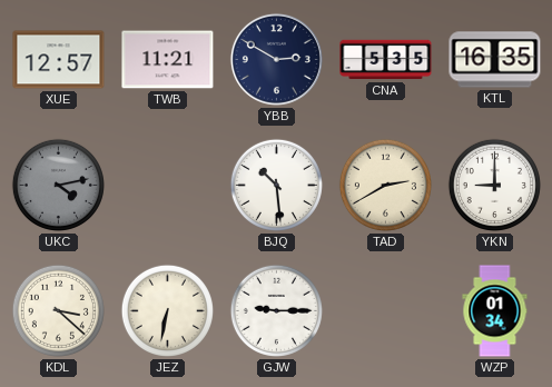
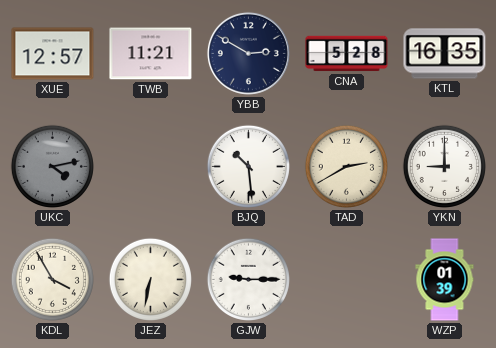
CNA: 5:35 -> 5:28 (347, 54)
KDL: 3:22 -> 3:55 (52, 279)
WZP: 01:34 -> 01:39 (445, 280)
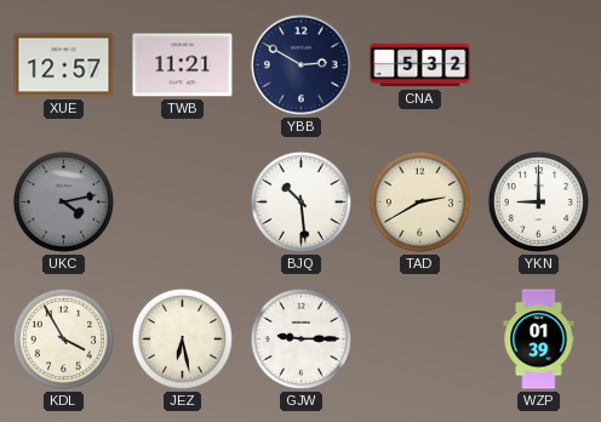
CNA: 5:28 -> 5:32 (420, 65)
KTL: 16:35 -> none (445, 54)
JEZ: 6:32 -> 6:28 (182, 338)
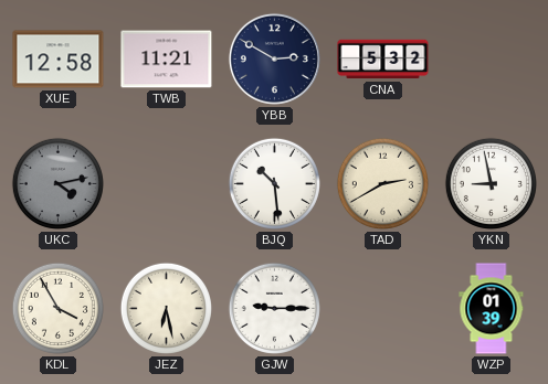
XUE: 12:57 -> 12:58 (59, 60)
YKN: 9:00 -> 8:58 (491, 183)
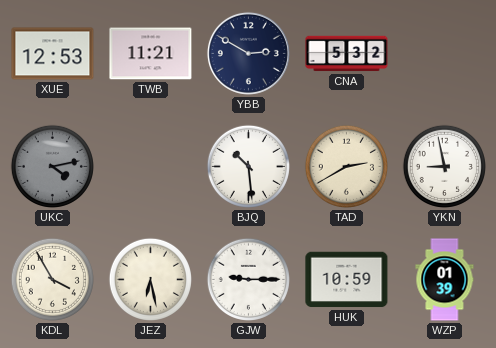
XUE: 12:58 -> 12:53 (53, 54)
HUK: none -> 10:59 (347, 280)
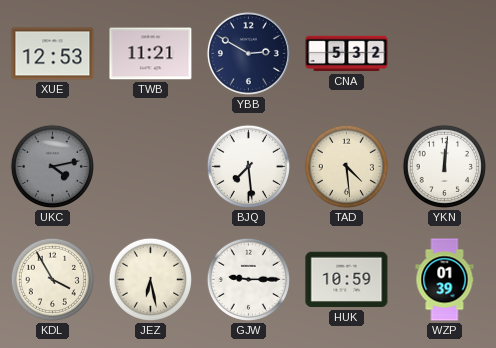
BJQ: 10:29 -> 7:29 (248, 166)
TAD: 2:40 -> 4:29 (346, 166)
YKN: 8:58 -> 12:01 (444, 166)
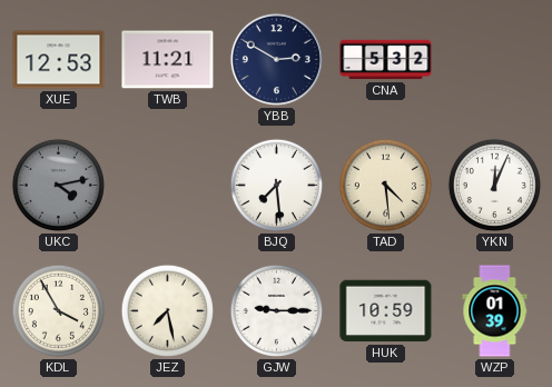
YKN: 12:01 -> 12:04 (494, 185)
JEZ: 6:28 -> 7:28 (167, 310)
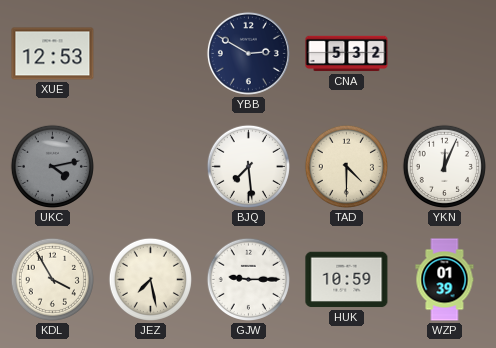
TWB: 11:21 -> none (168, 60)
TAD: 4:29 -> 4:30 (346, 166)
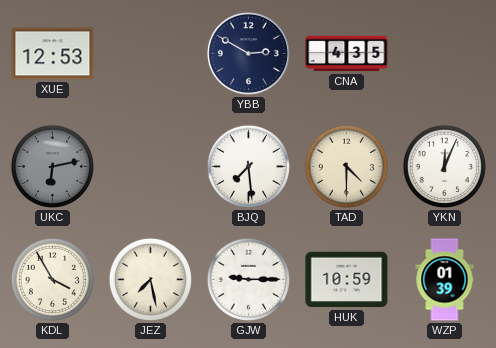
CNA: 5:32 -> 4:35 (347, 54)
UKC: 4:13 -> 6:13 (52, 166)
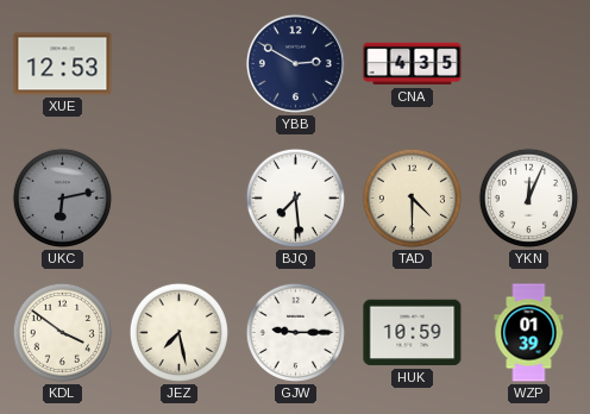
KDL: 3:55 -> 3:51 (62, 332)
